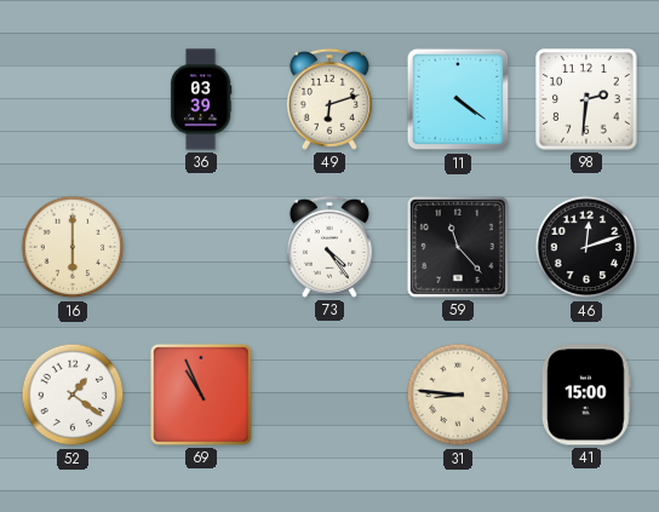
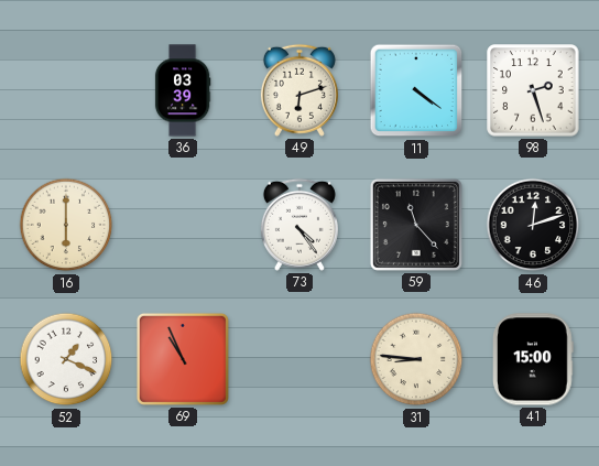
98: 2:31 -> 2:27 (533, 90)
52: 1:21 -> 1:19 (66, 359)
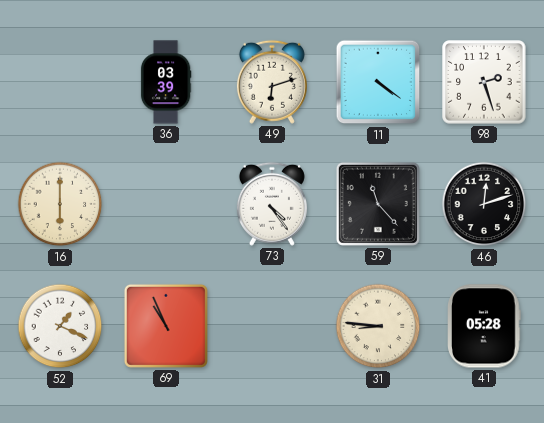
41: 15:00 -> 05:28 (485, 326)
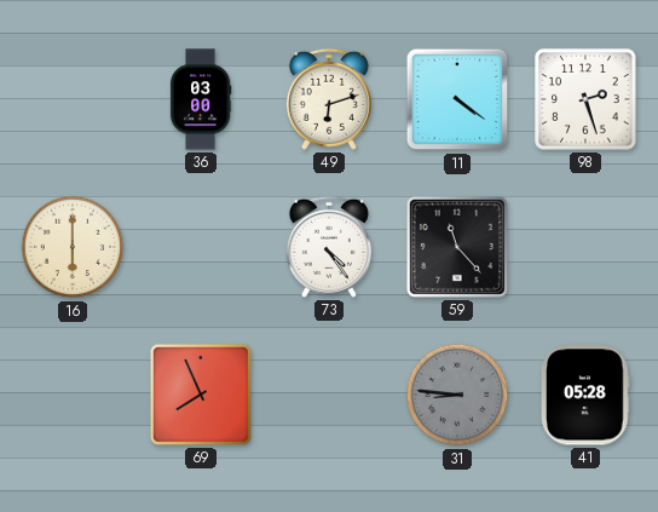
36: 03:39 -> 03:00 (201, 99)
46: 12:12 -> none (484, 204)
52: 1:19 -> none (60, 326)
69: 10:56 -> 7:56 (201, 395)
31 dial: cream -> grey (457, 395)
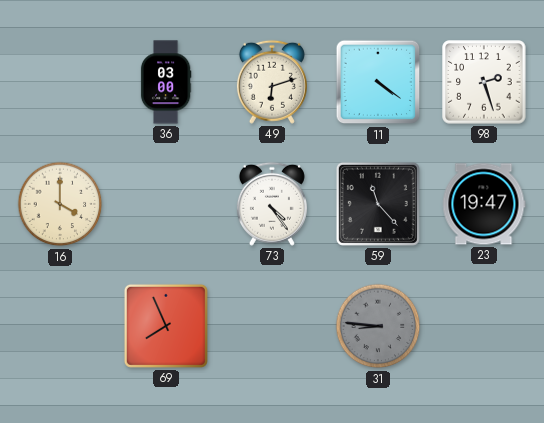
16: 6:00 -> 4:00 (60, 204)
23: none -> 19:47 (484, 204)
41: 05:28 -> none (587, 395)
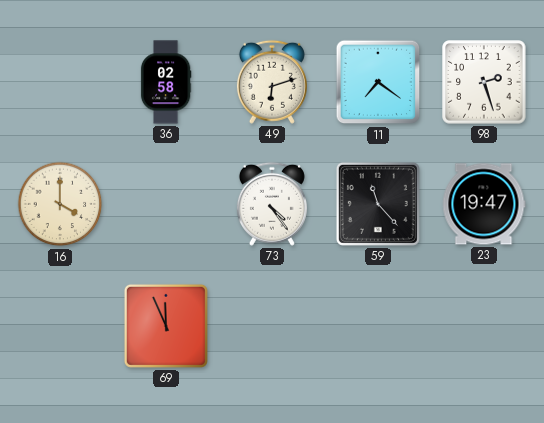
36: 03:00 -> 02:58 (166, 82)
11: 4:21 -> 7:21 (378, 82)
69: 7:56 -> 11:56 (166, 326)
31: 8:46 -> none (378, 326)
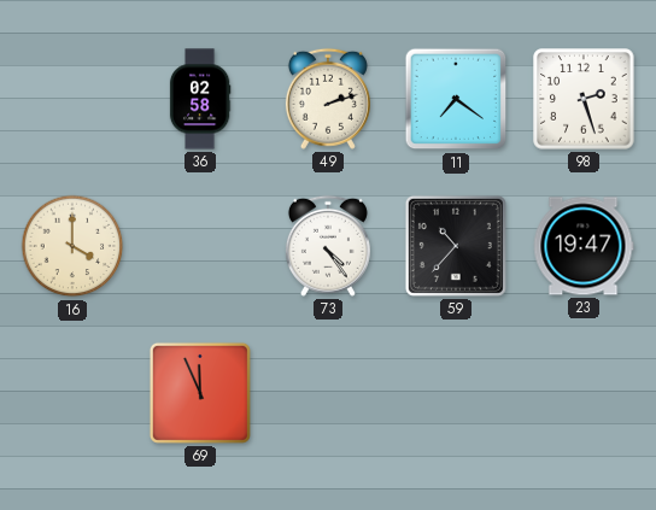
49: 6:12 -> 2:12 (328, 99)
59: 11:23 -> 10:37 (456, 246)
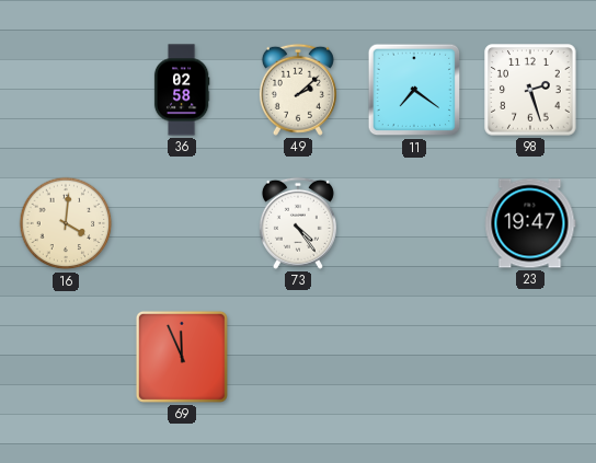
49: 2:12 -> 2:08 (298, 90)
16: 4:00 -> 4:01 (66, 223)
59: 10:37 -> none (456, 246)
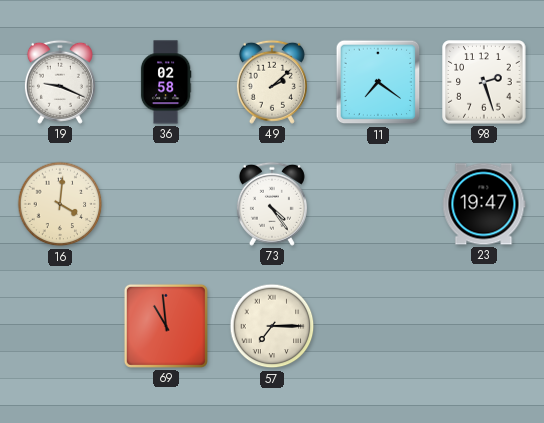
19: none -> 9:19 (60, 82)
69: 11:56 -> 10:59 (166, 326)
57: none -> 7:15 (272, 326)
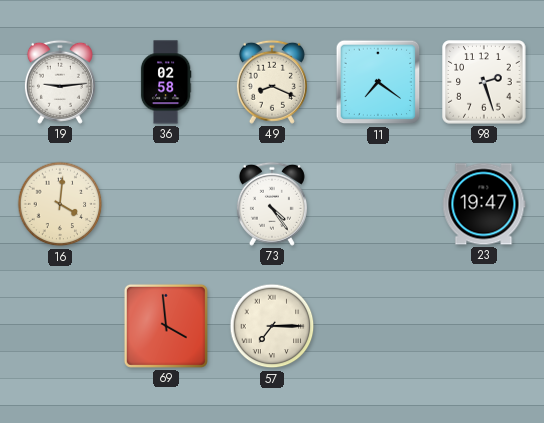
19: 9:19 -> 9:14 (60, 82)
49: 2:08 -> 8:19 (272, 82)
69: 10:59 -> 3:59 (166, 326)
